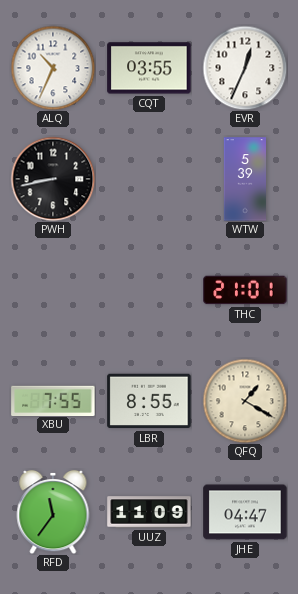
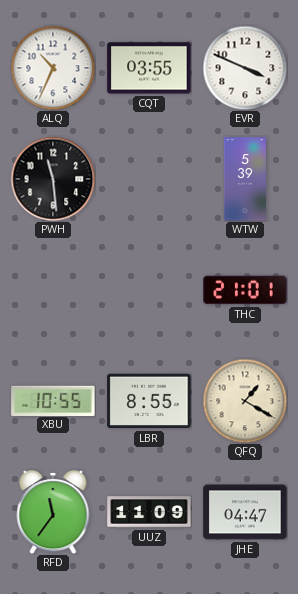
EVR: 12:34 -> 3:49 (245, 68)
PWH: 8:43 -> 11:29 (53, 179)
XBU: 7:55 -> 10:55 (53, 400)
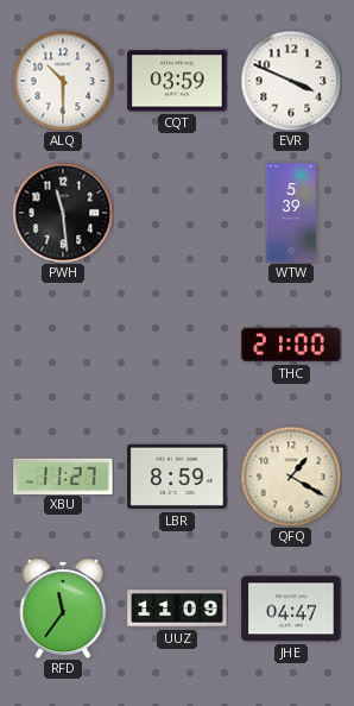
ALQ: 10:34 -> 10:30 (63, 81)
CQT: 03:55 -> 03:59 (177, 81)
THC: 21:01 -> 21:00 (291, 345)
XBU: 10:55 -> 11:27 (63, 475)
LBR: 8:55 -> 8:59 (177, 477)
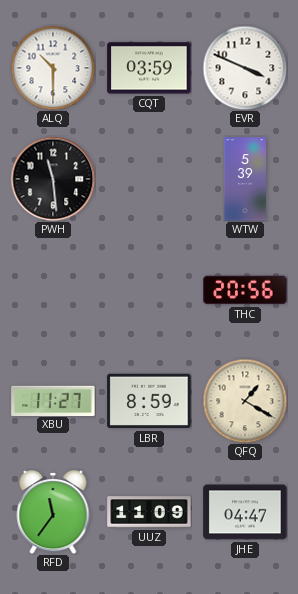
THC: 21:00 -> 20:56 (245, 290)
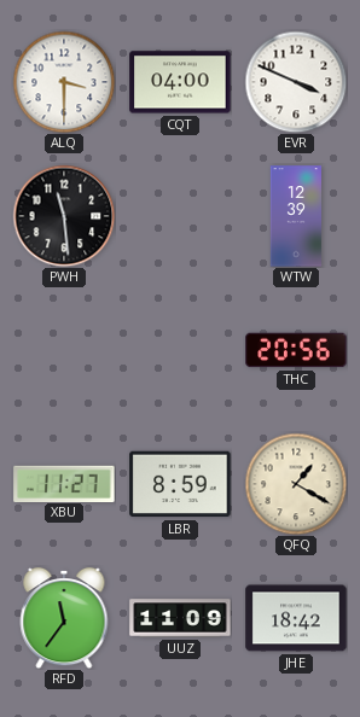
ALQ: 10:30 -> 3:30 (64, 82)
CQT: 03:59 -> 04:00 (180, 82)
WTW: 5:39 -> 12:39 (296, 216)
JHE: 04:47 -> 18:42 (296, 618)
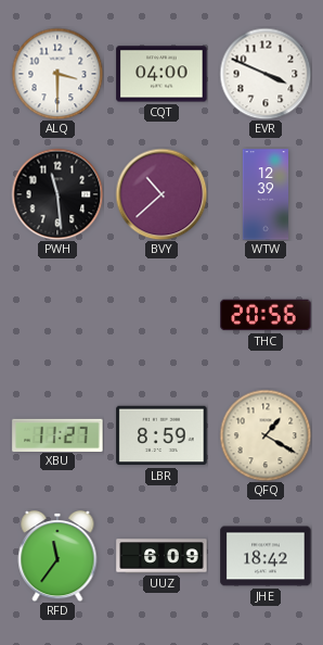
BVY: none -> 10:38 (161, 194)
UUZ: 11:09 -> 6:09 (161, 556)
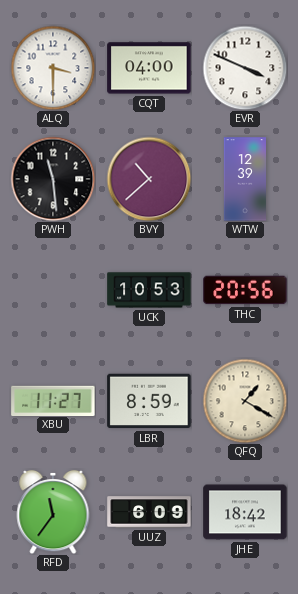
UCK: none -> 10:53 (149, 290)
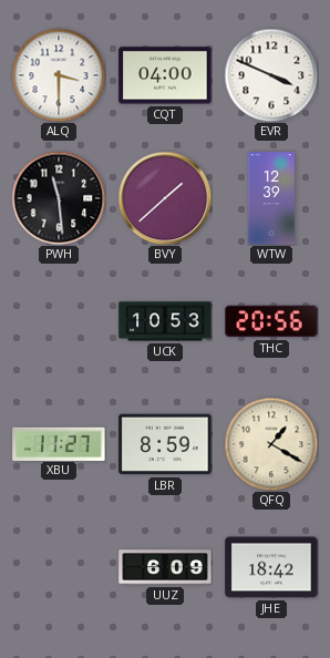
BVY: 10:38 -> 1:38 (165, 198)
RFD: 11:36 -> none (53, 512)
